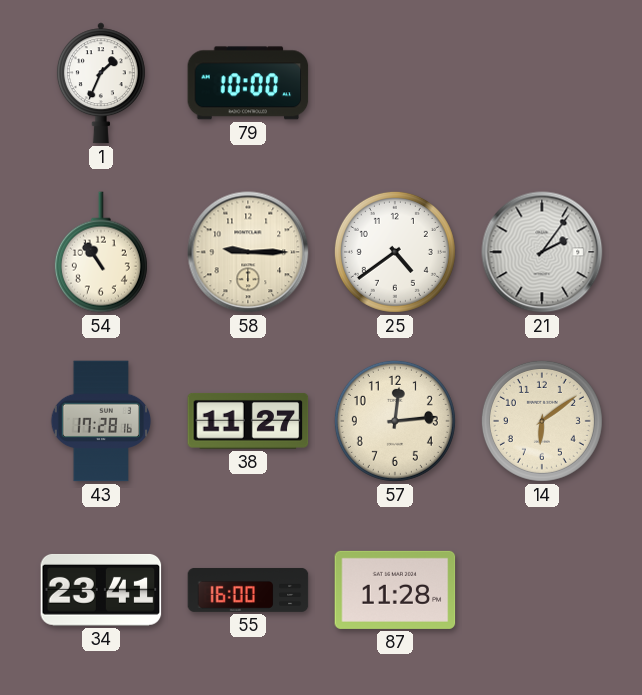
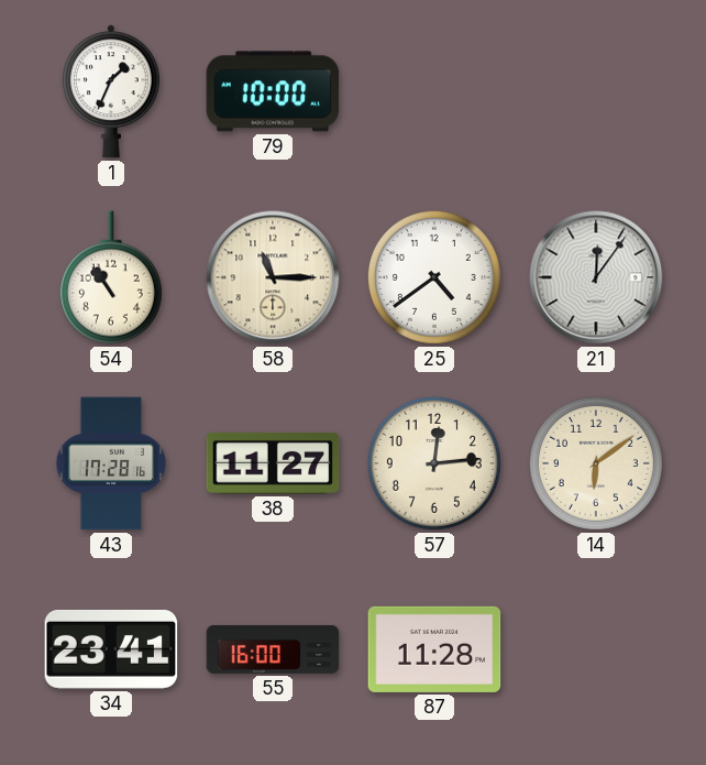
58: 9:15 -> 11:15 (273, 277)
21: 2:06 -> 12:06 (596, 277)
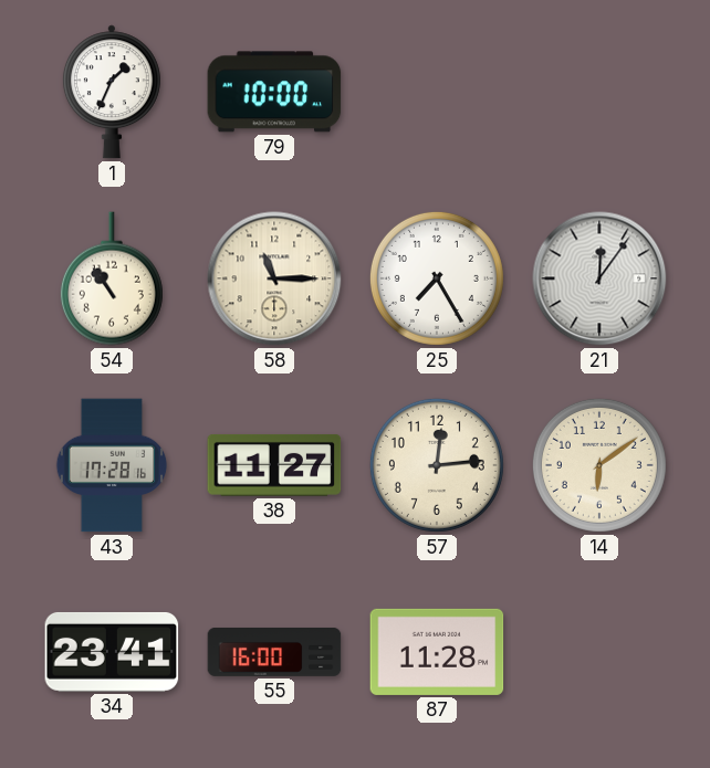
25: 4:39 -> 7:25 (437, 278)
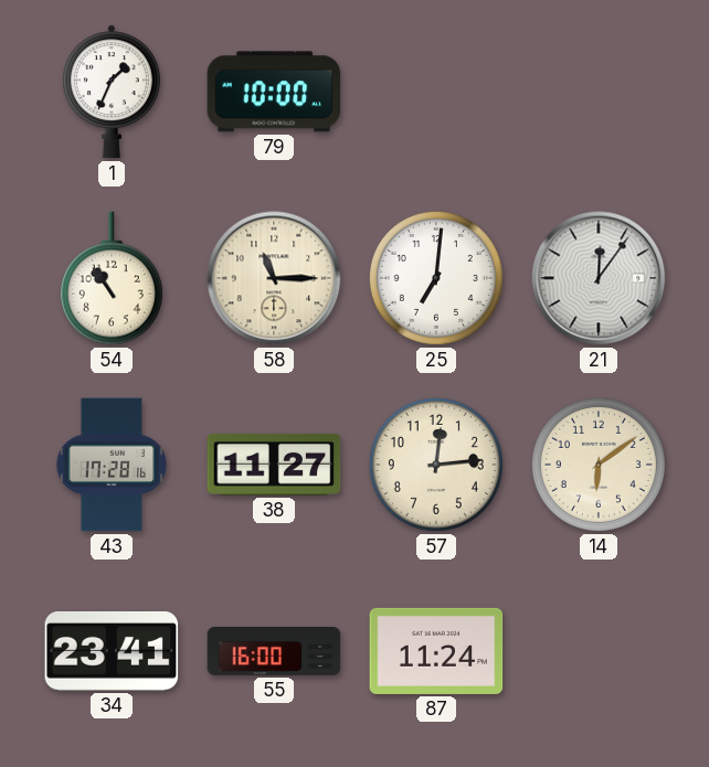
25: 7:25 -> 7:01 (436, 278)
87: 11:28 -> 11:24 (436, 651)
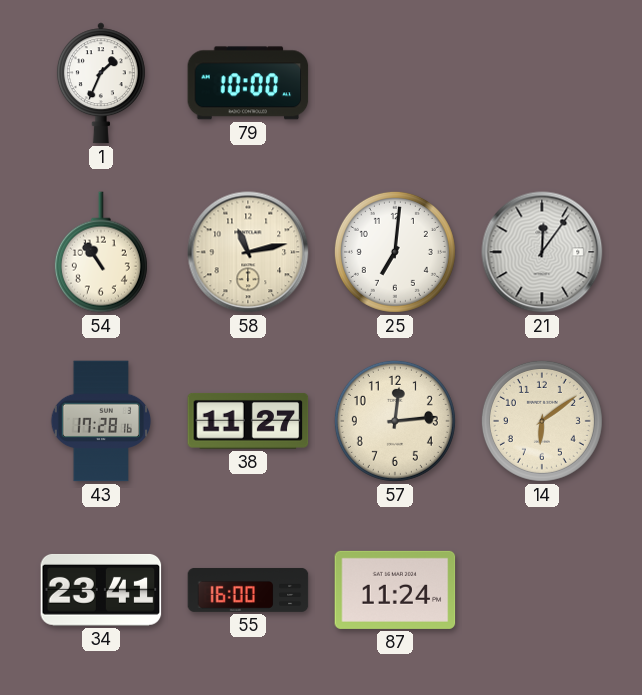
58: 11:15 -> 11:13 (248, 252)
